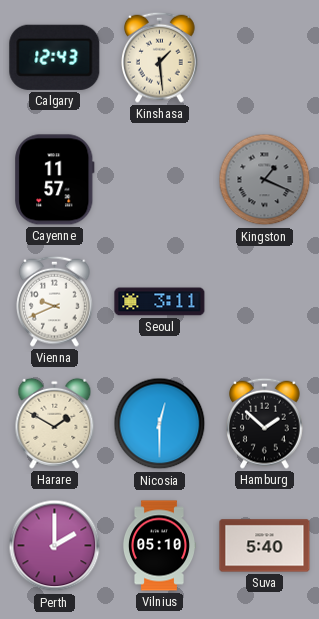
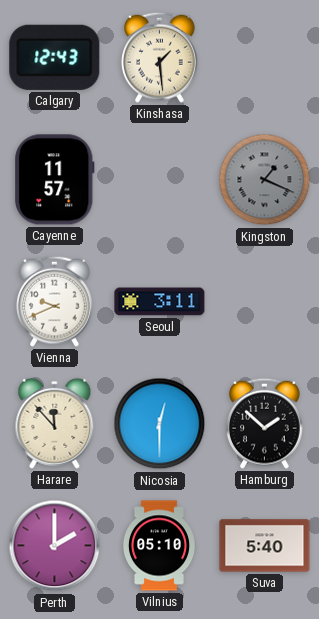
Harare: 1:50 -> 11:53 (55, 423)
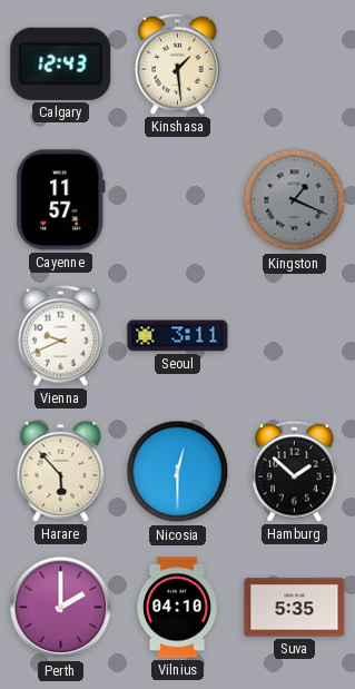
Harare: 11:53 -> 5:53 (61, 471)
Vilnius: 05:10 -> 04:10 (176, 608)
Suva: 5:40 -> 5:35 (295, 608)
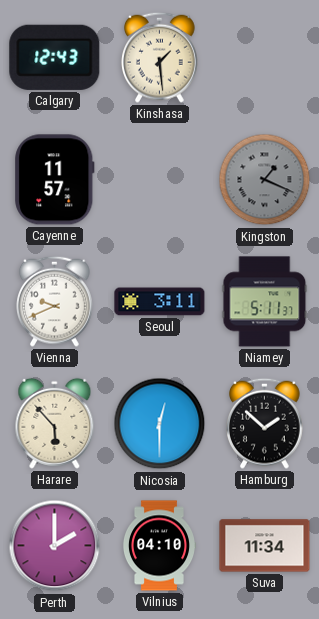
Niamey: none -> 5:11 (265, 302)
Suva: 5:35 -> 11:34 (265, 546)
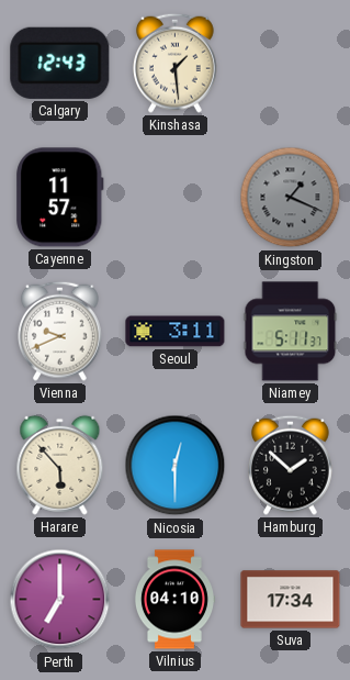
Perth: 2:00 -> 7:00 (60, 600)
Suva: 11:34 -> 17:34 (291, 600)
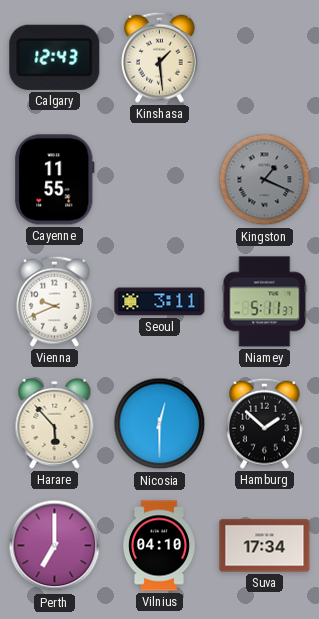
Cayenne: 11:57 -> 11:55 (55, 180)
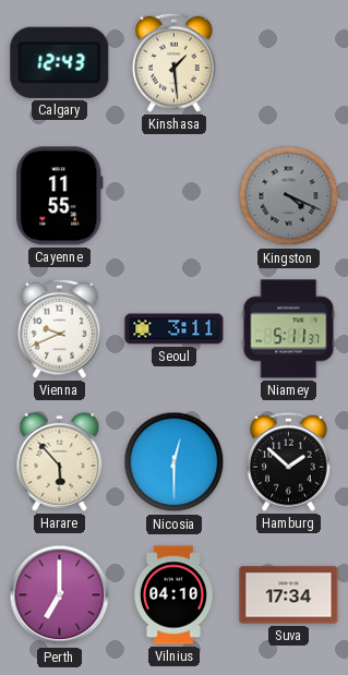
Kingston: 1:19 -> 4:19 (289, 196)
